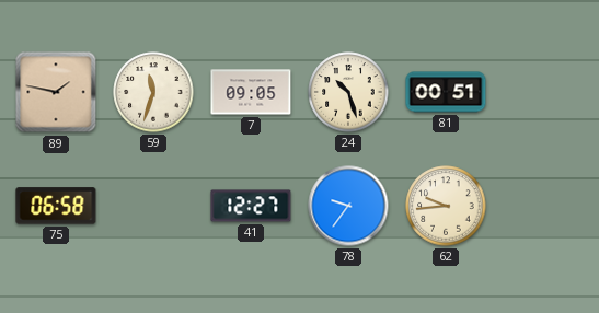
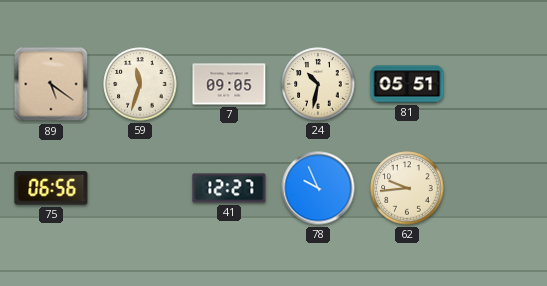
89: 1:47 -> 5:21 (51, 84)
24: 10:27 -> 10:32 (318, 84)
81: 00:51 -> 05:51 (407, 84)
75: 06:58 -> 06:56 (51, 188)
78: 9:36 -> 9:56 (318, 188)
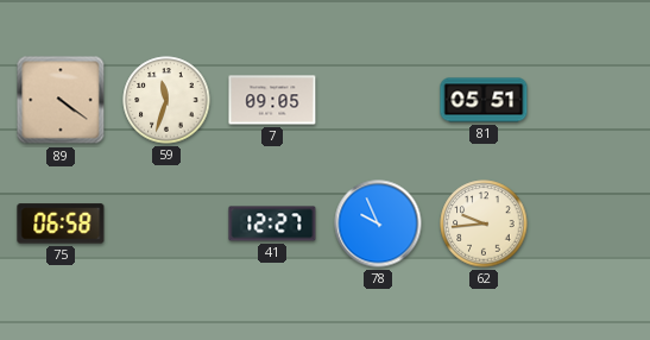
89: 5:21 -> 4:21 (61, 100)
24: 10:32 -> none (318, 84)
75: 06:56 -> 06:58 (61, 223)
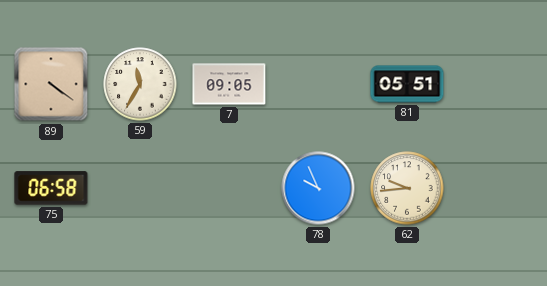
59: 11:33 -> 11:35 (140, 84)
41: 12:27 -> none (272, 223)
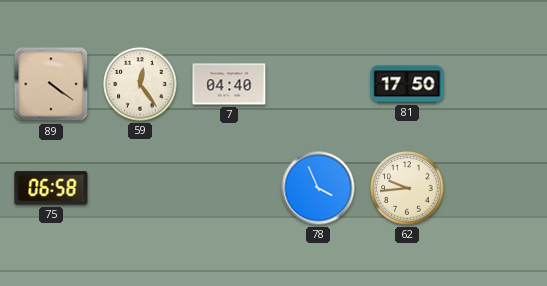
59: 11:35 -> 12:24 (140, 84)
7: 09:05 -> 04:40 (229, 84)
81: 05:51 -> 17:50 (407, 84)
78: 9:56 -> 3:56 (318, 188)
